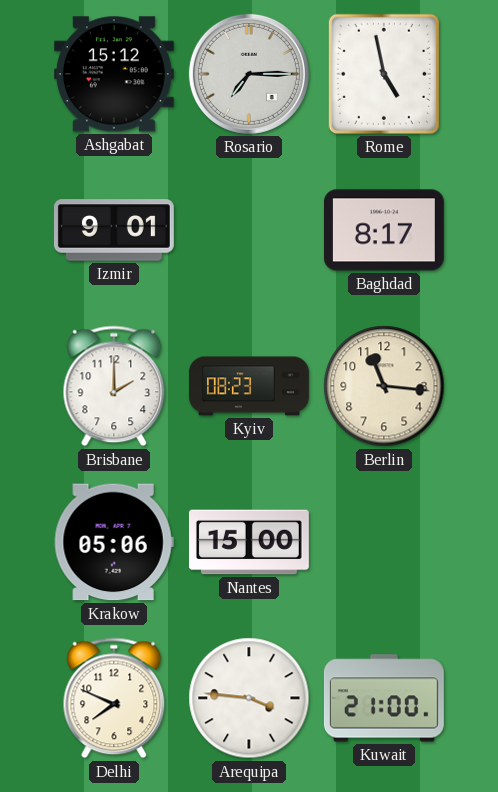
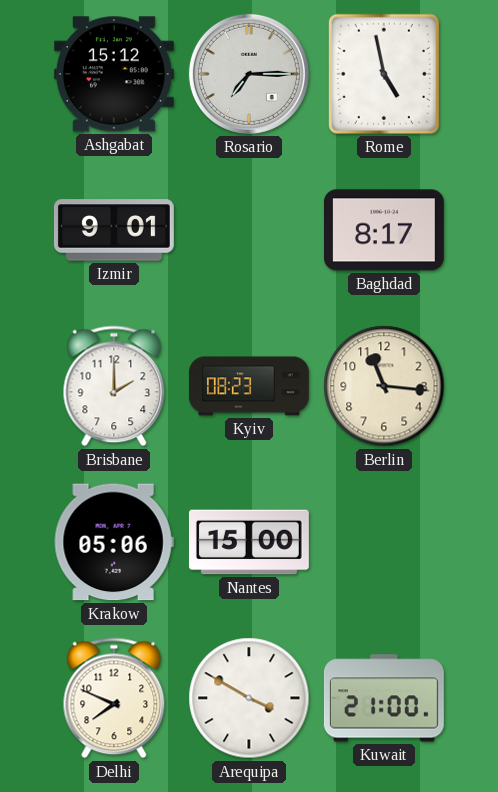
Arequipa: 3:46 -> 3:50 (249, 698)
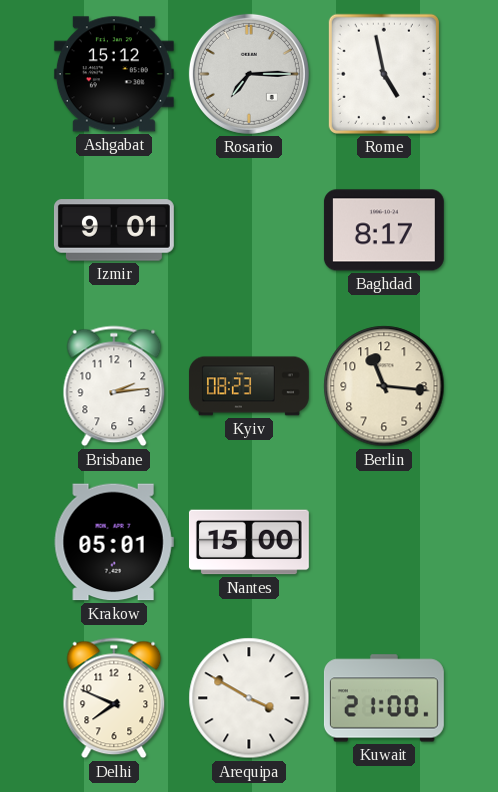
Brisbane: 2:00 -> 2:14 (114, 386)
Krakow: 05:06 -> 05:01 (114, 542)
